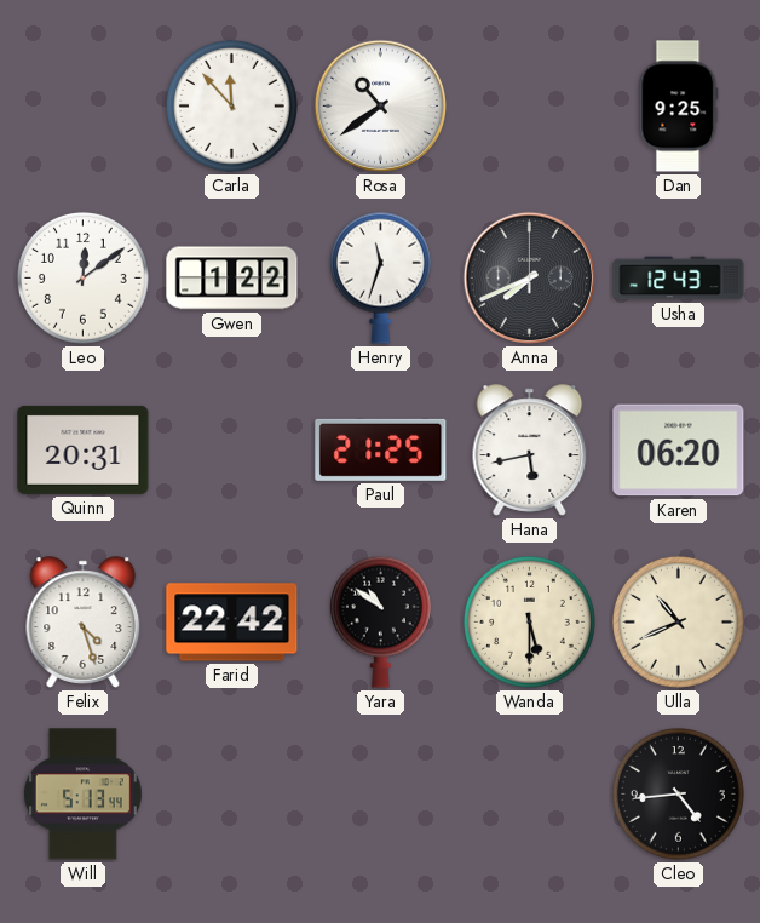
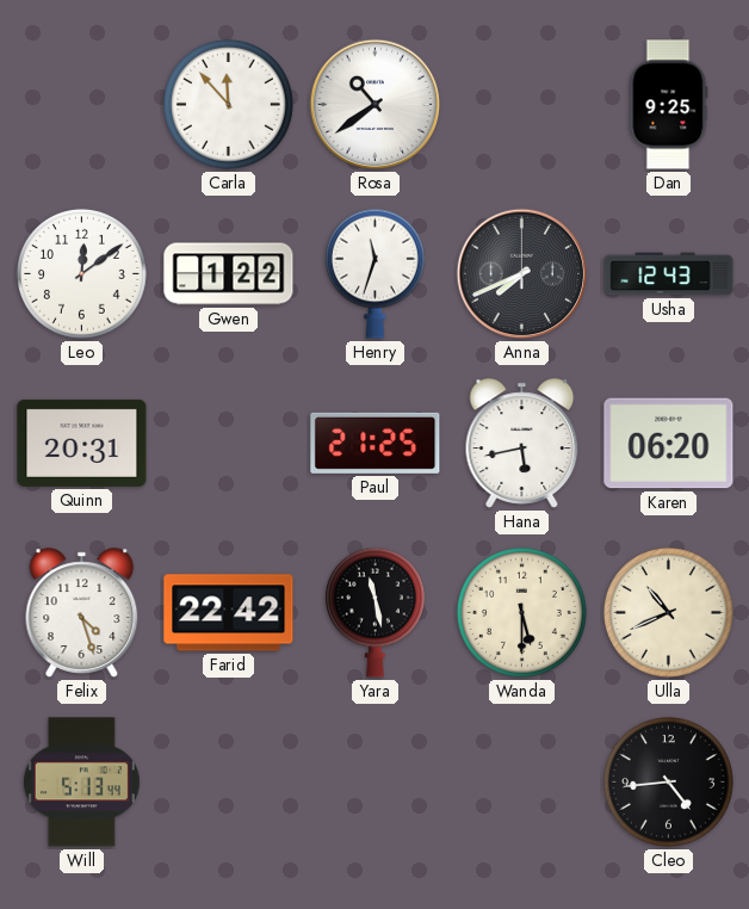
Yara: 10:51 -> 11:28 (374, 612)
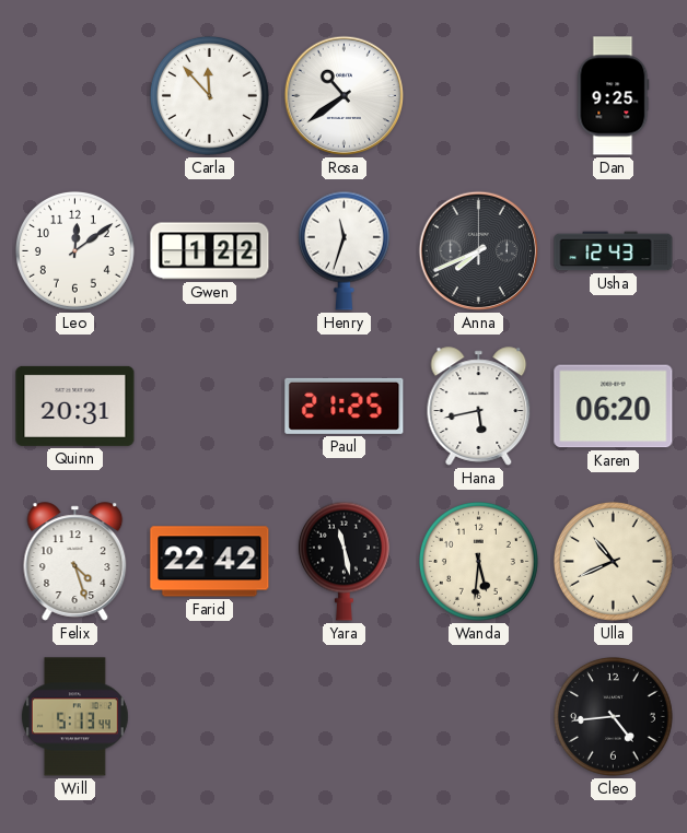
Wanda: 5:30 -> 5:31 (478, 561)
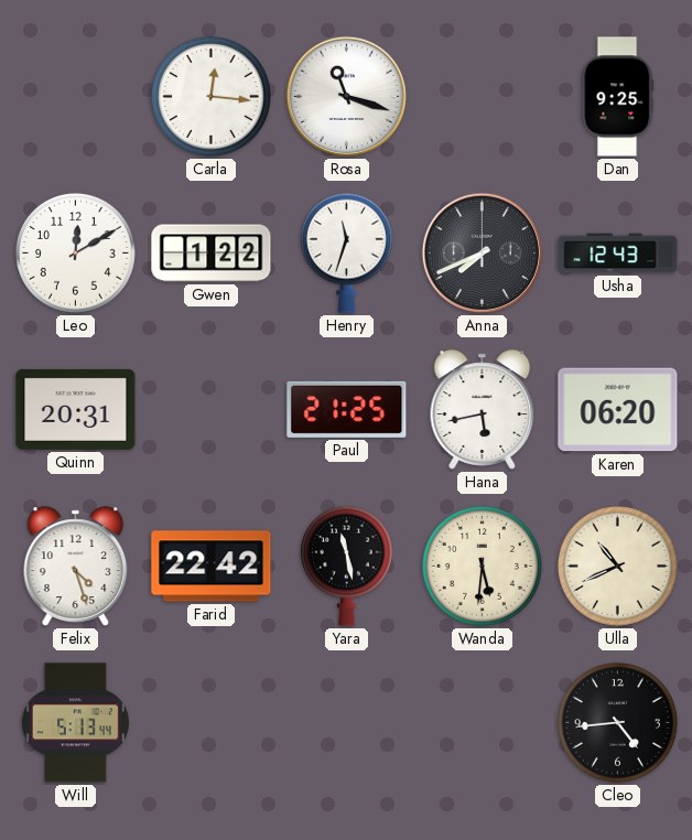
Carla: 11:53 -> 12:16 (210, 96)
Rosa: 10:39 -> 11:18 (347, 97)
Leo: 12:09 -> 12:10 (75, 252)
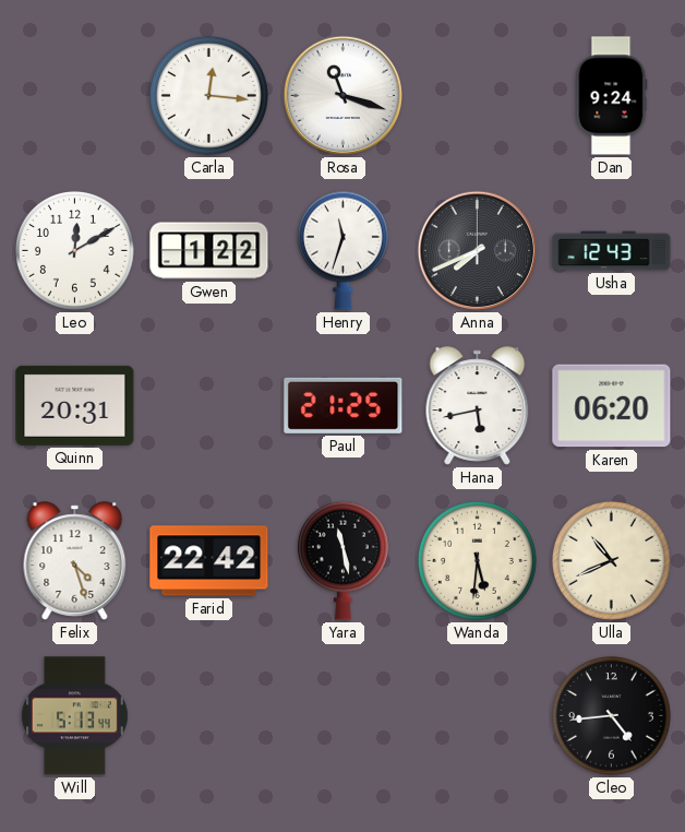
Dan: 9:25 -> 9:24 (612, 96)
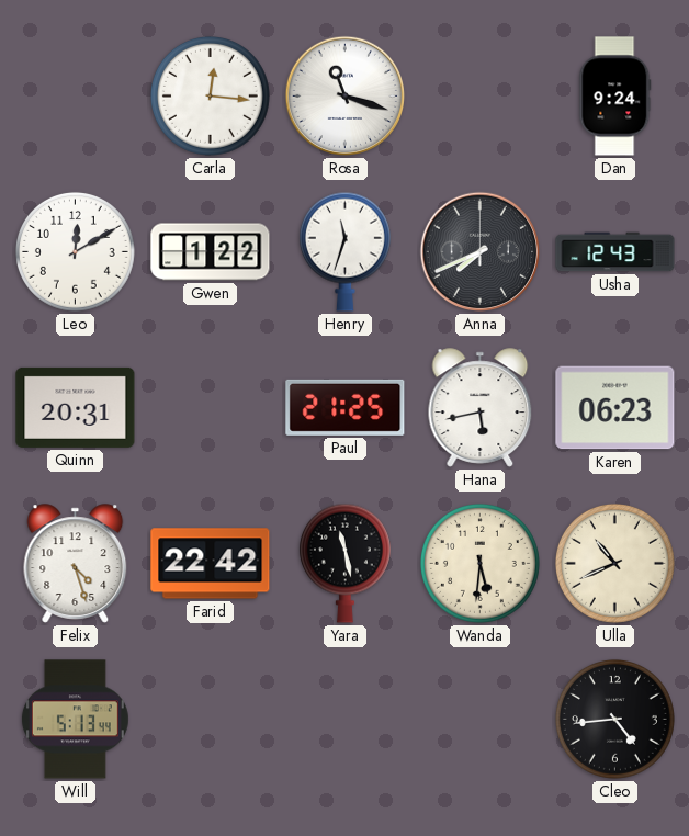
Karen: 06:20 -> 06:23 (615, 408)
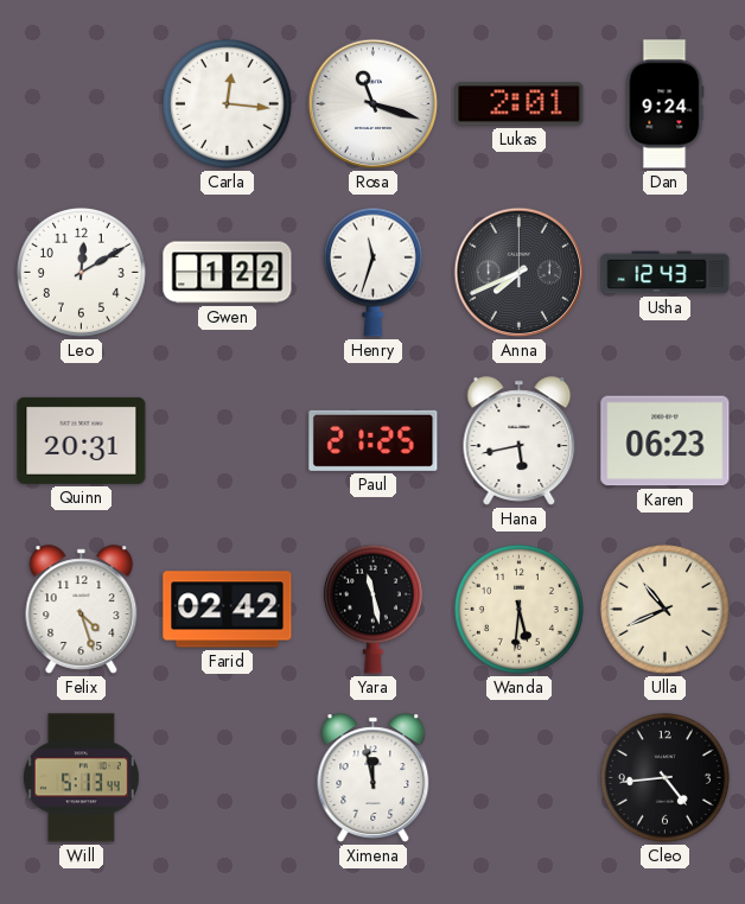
Lukas: none -> 2:01 (520, 104)
Farid: 22:42 -> 02:42 (228, 610)
Ximena: none -> 11:58 (374, 778)
